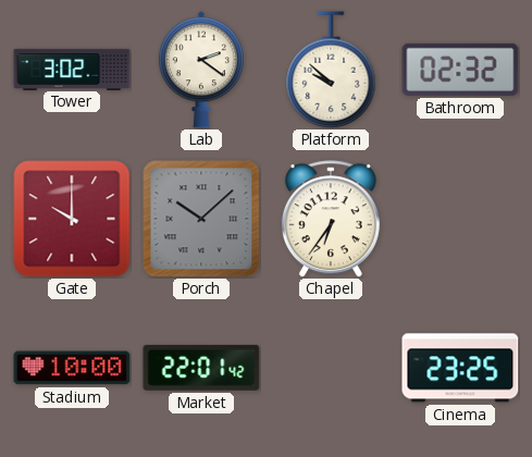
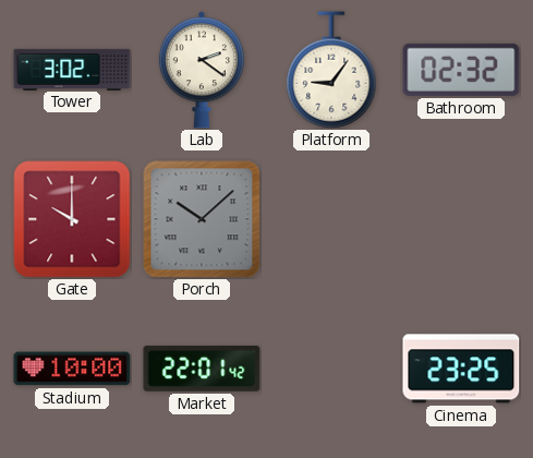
Platform: 9:52 -> 9:06 (331, 70)
Chapel: 6:36 -> none (331, 219)
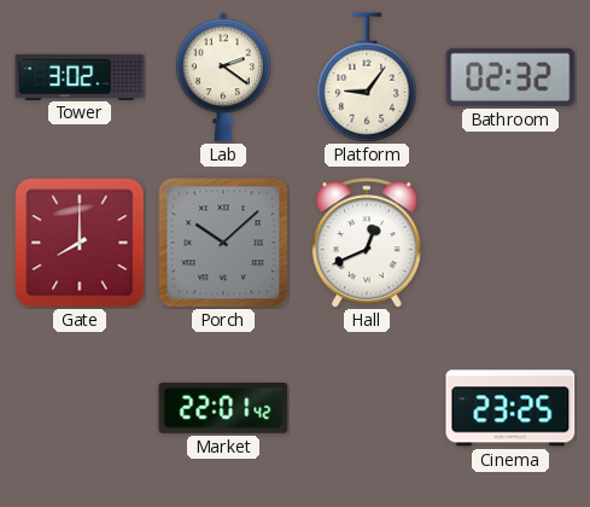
Gate: 10:00 -> 8:00 (80, 243)
Hall: none -> 12:41 (367, 243)
Stadium: 10:00 -> none (72, 369)
